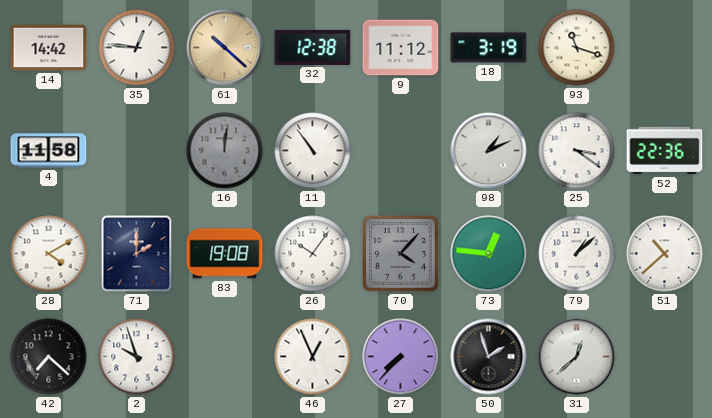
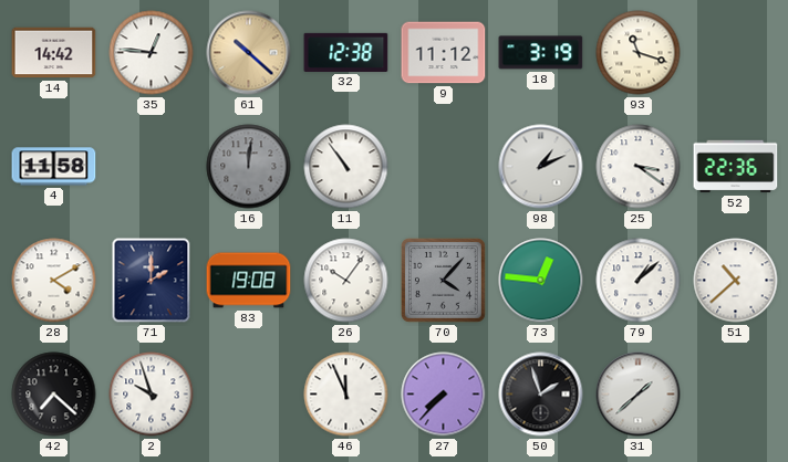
46: 12:56 -> 11:56 (346, 395)
31: 12:38 -> 1:38 (639, 395)
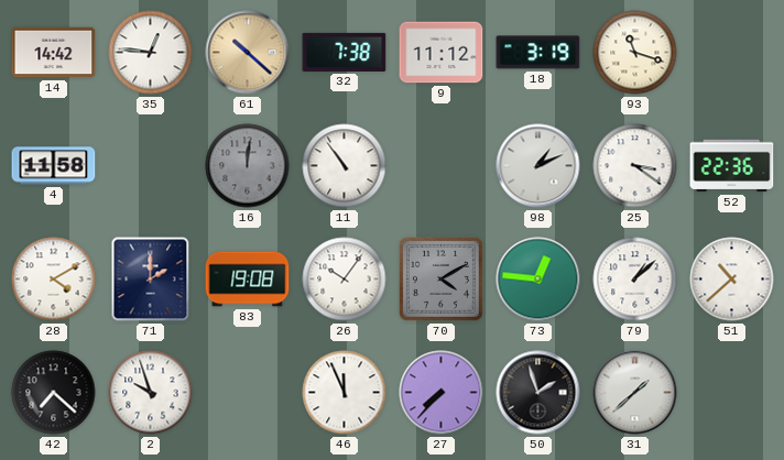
32: 12:38 -> 7:38 (345, 52)
70: 4:07 -> 4:10 (440, 278)
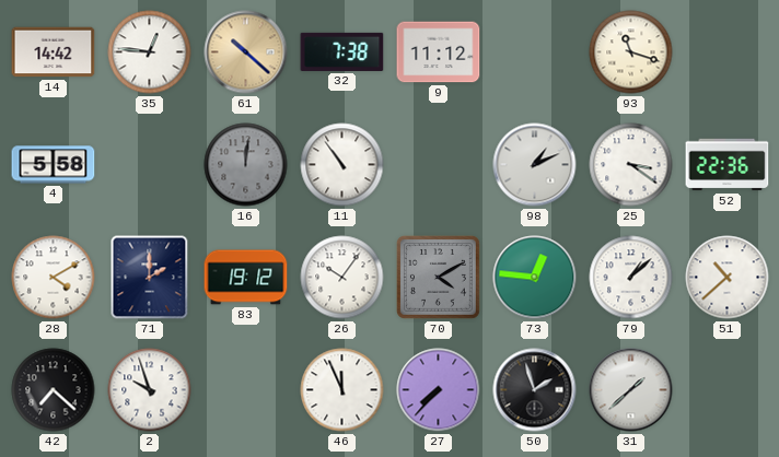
18: 3:19 -> none (538, 53)
4: 11:58 -> 5:58 (54, 165)
83: 19:08 -> 19:12 (246, 278)
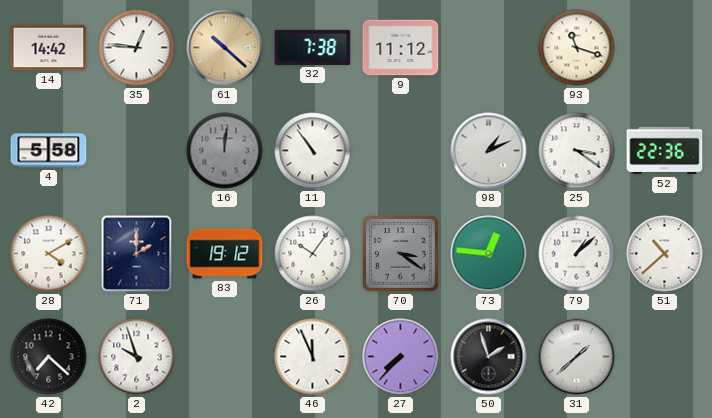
70: 4:10 -> 3:21 (400, 253)
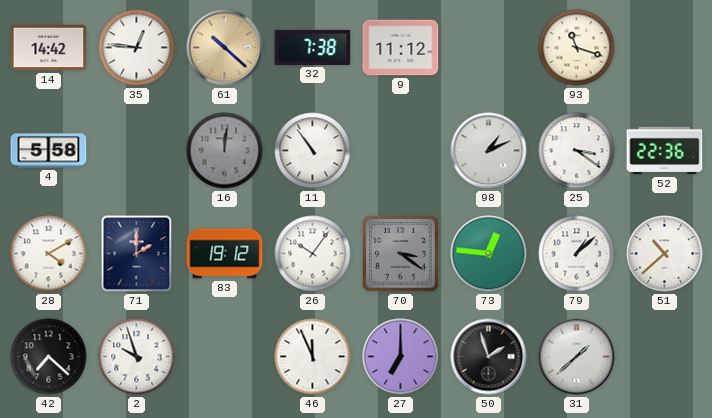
27: 7:37 -> 7:00 (401, 357)
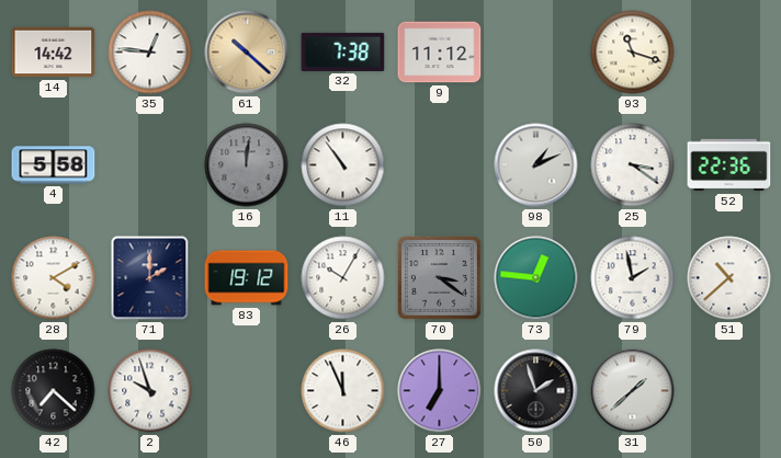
26: 10:06 -> 10:05 (343, 278)
79: 1:08 -> 1:58 (633, 278)
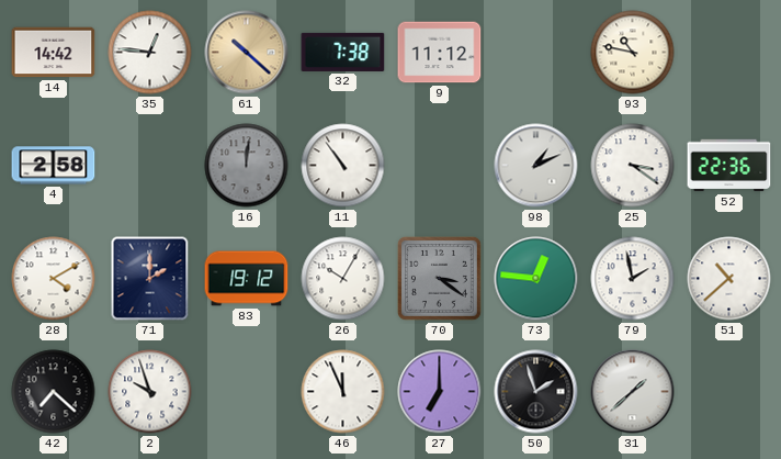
93: 11:18 -> 10:47 (633, 53)
4: 5:58 -> 2:58 (54, 166)
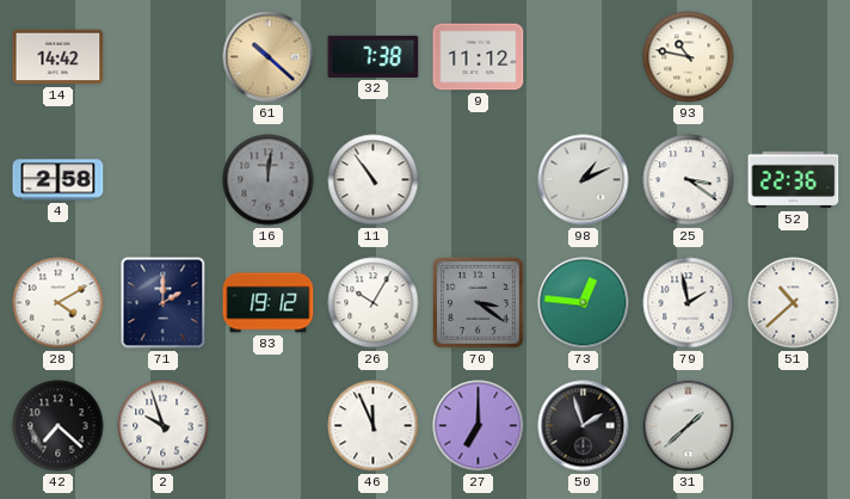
35: 12:46 -> none (150, 53)
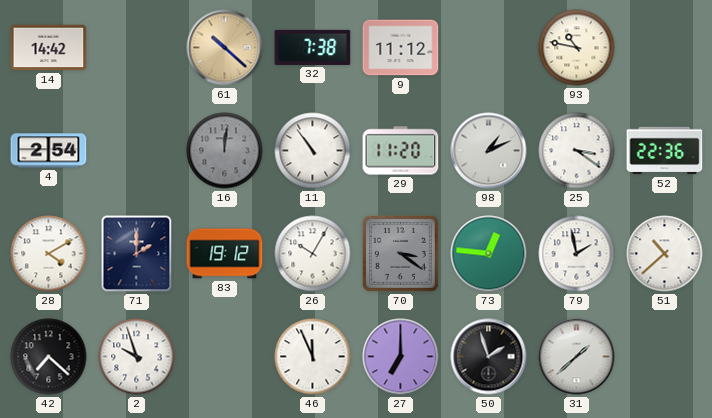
4: 2:58 -> 2:54 (49, 151)
29: none -> 11:20 (401, 151)
